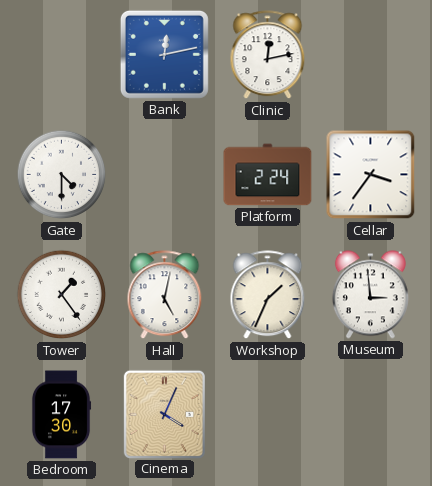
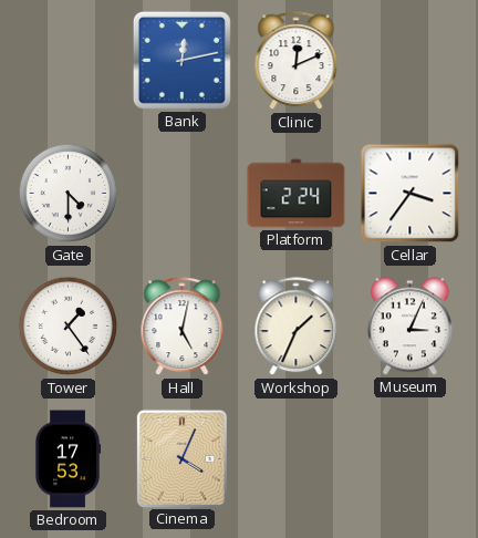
Clinic: 12:13 -> 12:11 (297, 61)
Museum: 2:59 -> 3:04 (409, 327)
Bedroom: 17:30 -> 17:53 (67, 459)
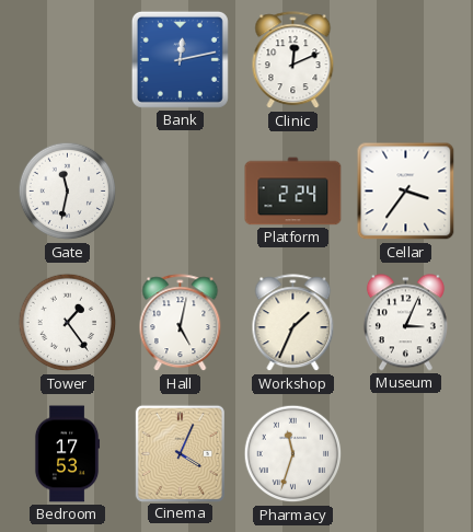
Gate: 4:30 -> 11:32 (68, 192)
Pharmacy: none -> 11:33 (293, 454)
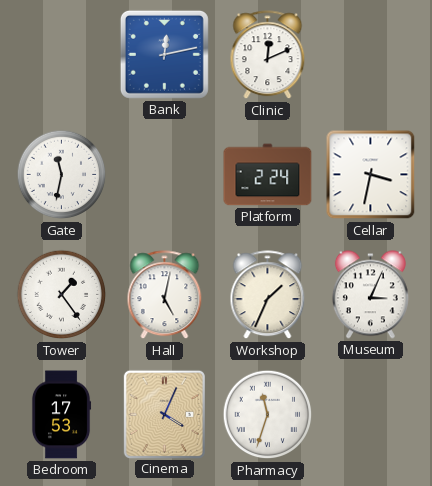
Cellar: 3:36 -> 3:32 (371, 175)
